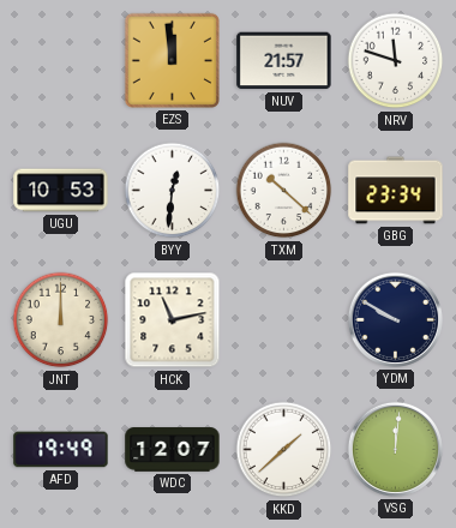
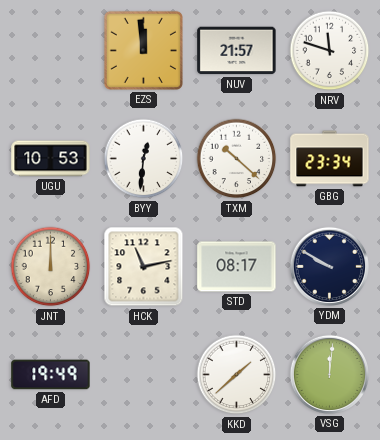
STD: none -> 08:17 (237, 267)
WDC: 12:07 -> none (173, 450)
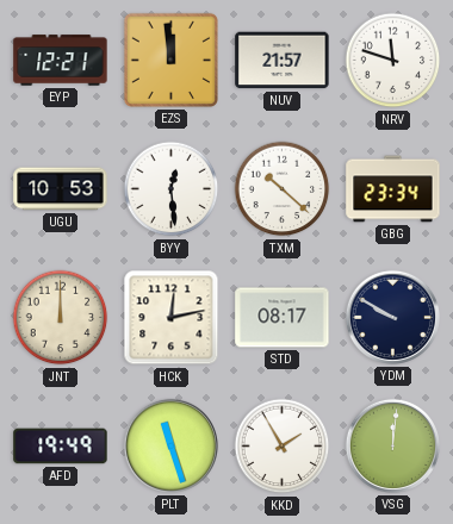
EYP: none -> 12:21 (61, 61)
BYY: 12:31 -> 12:29 (172, 189)
HCK: 11:13 -> 12:13 (172, 318)
PLT: none -> 11:27 (170, 445)
KKD: 1:38 -> 1:55 (283, 447)
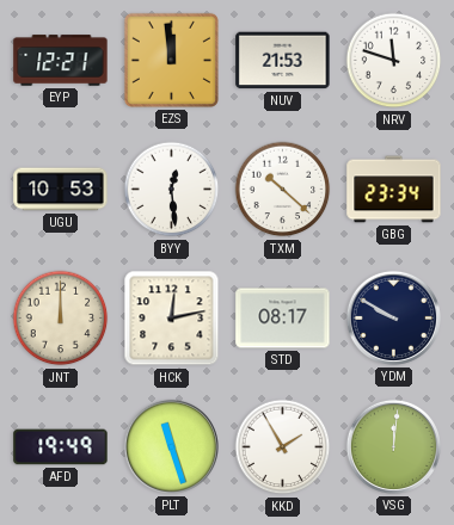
NUV: 21:57 -> 21:53 (283, 61)
